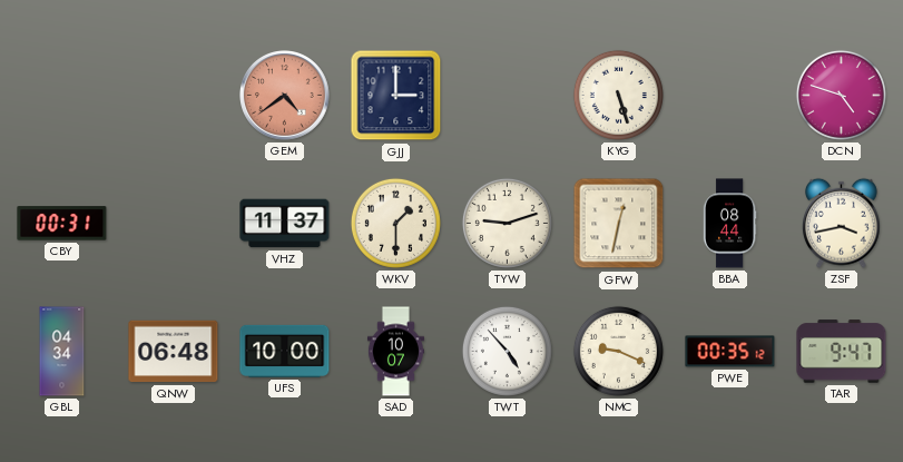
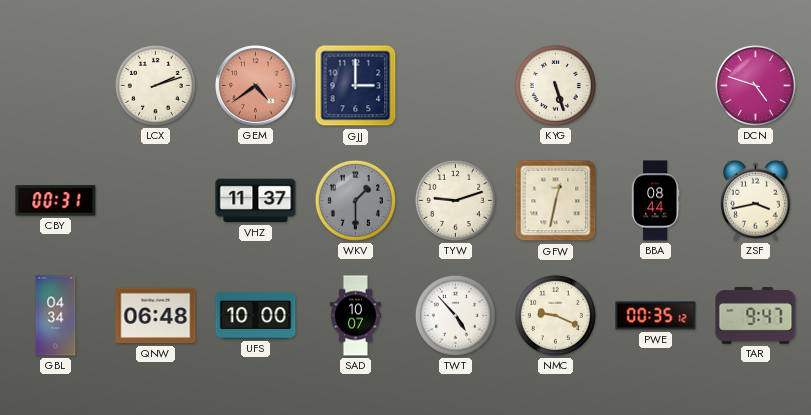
LCX: none -> 2:12 (155, 85)
WKV dial: cream -> grey (355, 200)
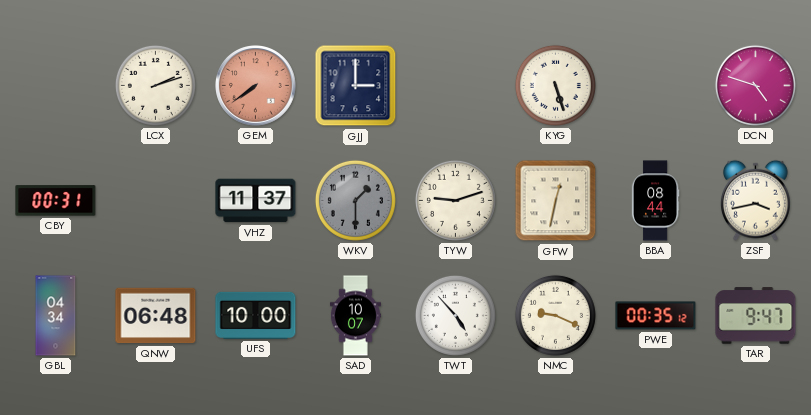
GEM: 4:39 -> 7:39 (256, 86)
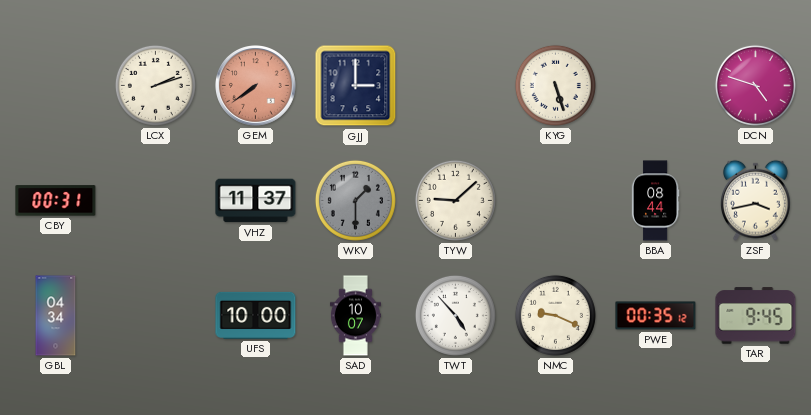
TYW: 9:12 -> 9:08 (455, 200)
GFW: 12:32 -> none (556, 201)
QNW: 06:48 -> none (156, 316)
TAR: 9:47 -> 9:45 (756, 316)
